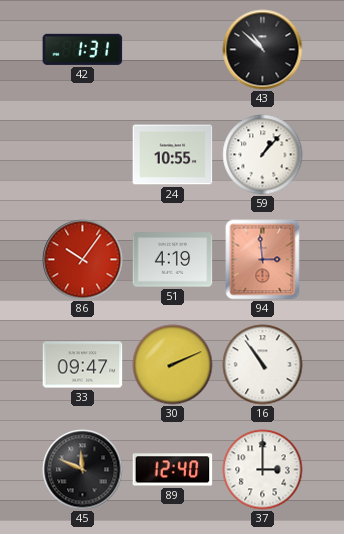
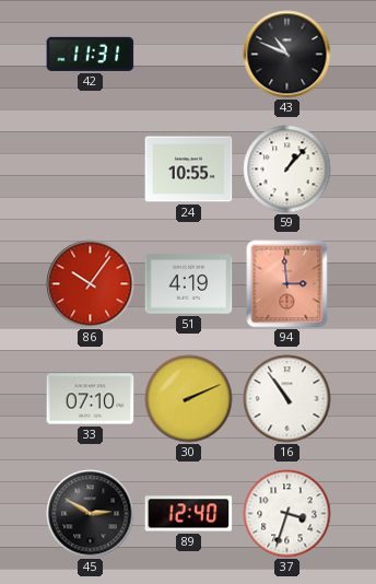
42: 1:31 -> 11:31 (91, 54)
43: 10:52 -> 10:49 (287, 55)
33: 09:47 -> 07:10 (91, 399)
45: 11:49 -> 2:50 (91, 514)
37: 3:00 -> 3:33 (287, 514)
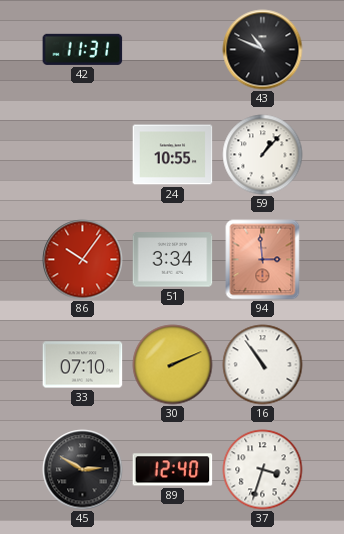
51: 4:19 -> 3:34 (173, 260)
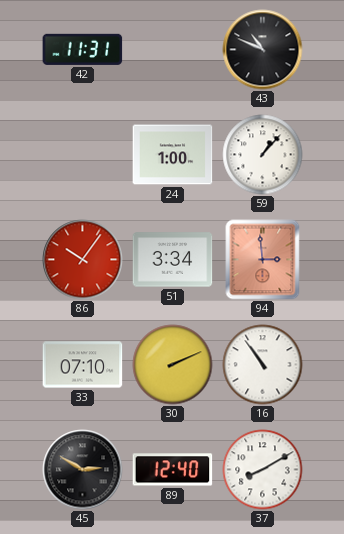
24: 10:55 -> 1:00 (173, 155)
37: 3:33 -> 8:10 (263, 470)
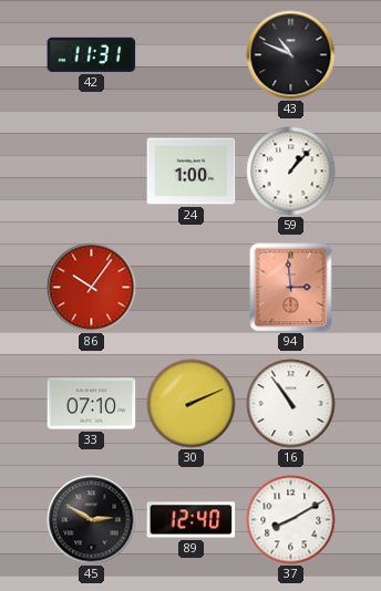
51: 3:34 -> none (173, 260)
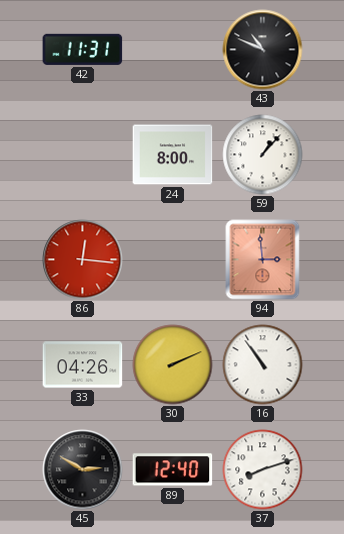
24: 1:00 -> 8:00 (173, 155)
86: 10:06 -> 12:16 (83, 260)
33: 07:10 -> 04:26 (83, 365)
37: 8:10 -> 8:12 (263, 470)
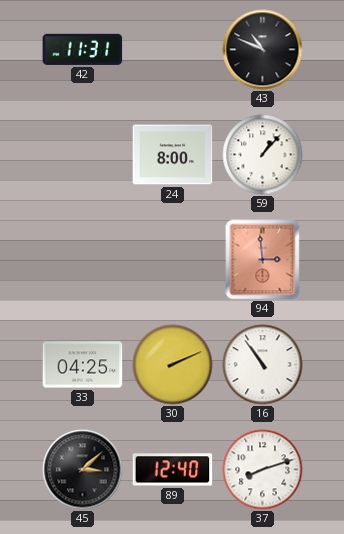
86: 12:16 -> none (83, 260)
33: 04:26 -> 04:25 (83, 365)
45: 2:50 -> 3:08 (83, 470)
